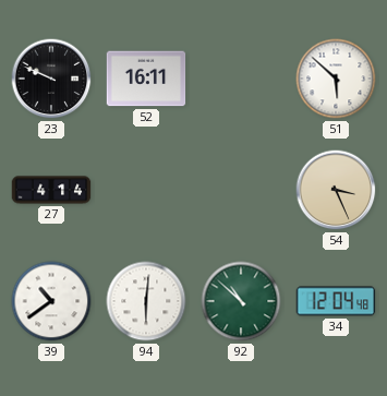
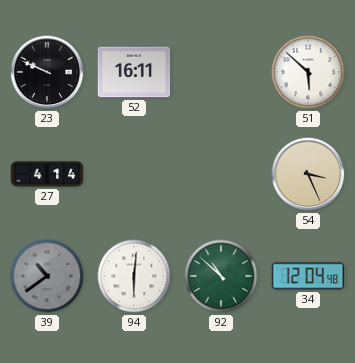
39 dial: white -> grey (47, 276)
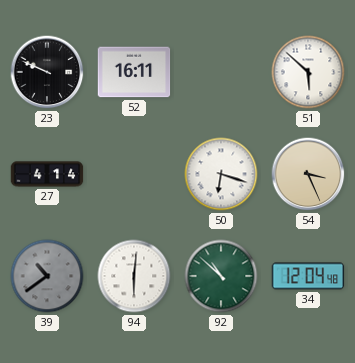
50: none -> 6:18 (221, 174)
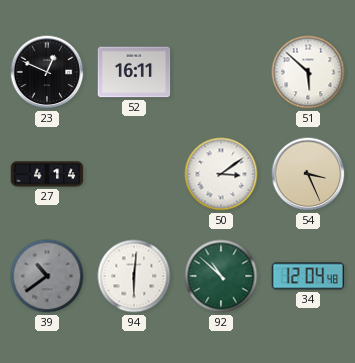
23: 9:49 -> 12:49 (47, 72)
50: 6:18 -> 3:09 (221, 174)
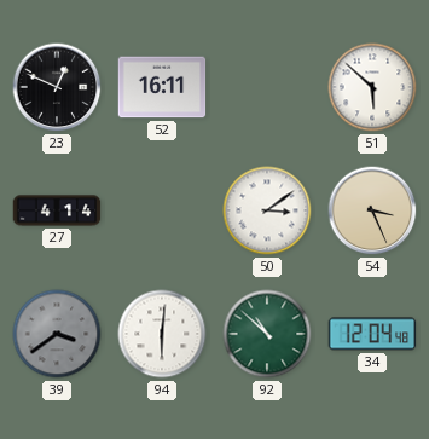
39: 10:39 -> 3:39 (57, 334)
